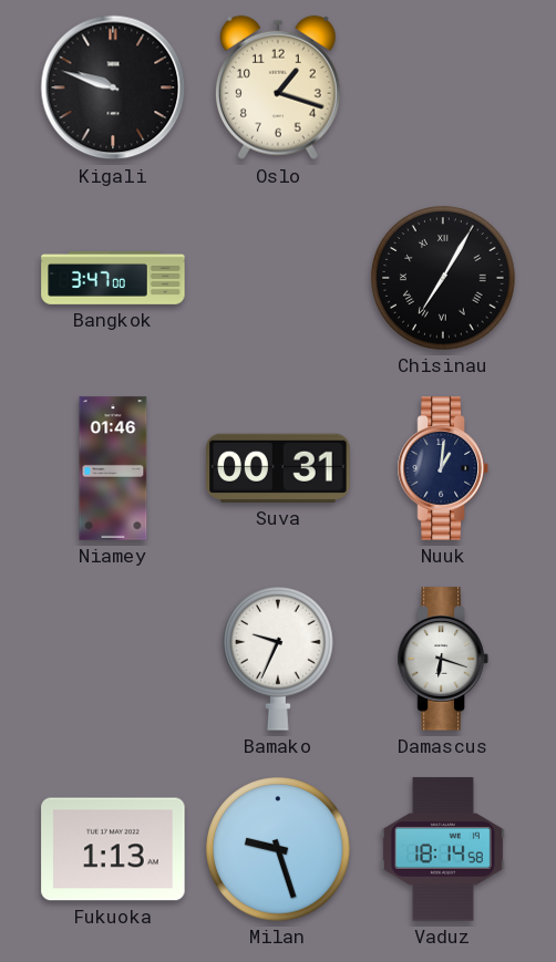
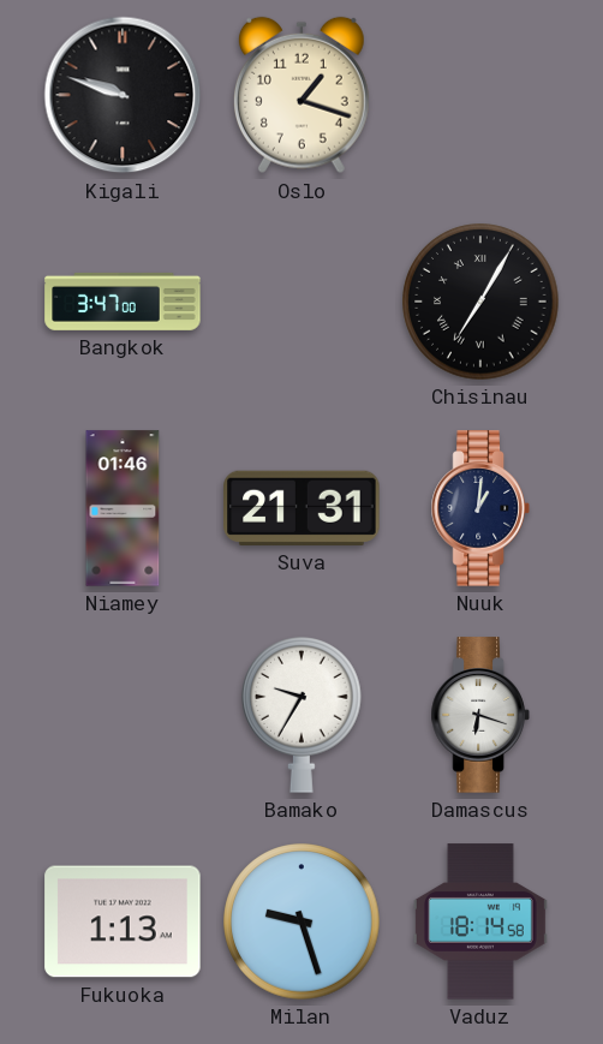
Suva: 00:31 -> 21:31 (301, 508)
Bamako: 9:34 -> 9:35 (303, 716)
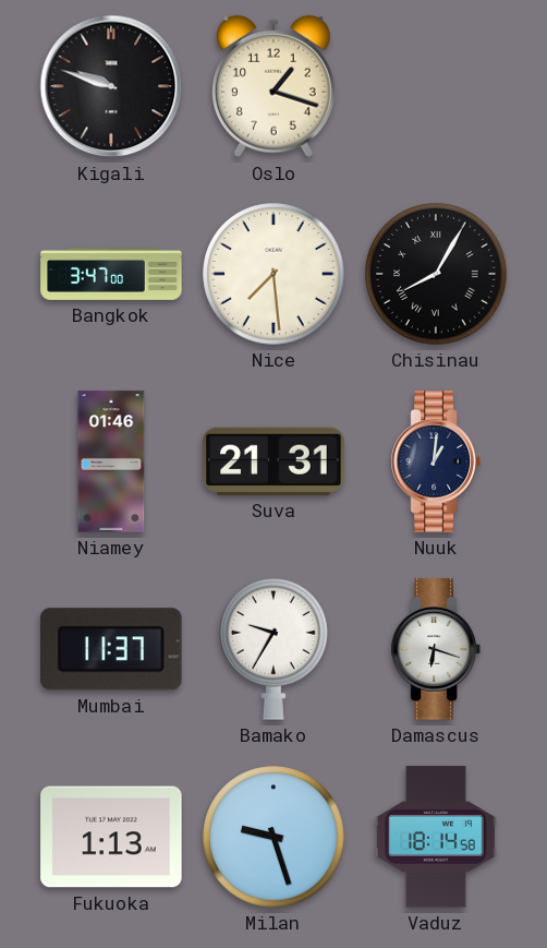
Nice: none -> 7:29 (273, 274)
Chisinau: 7:05 -> 8:05 (436, 274)
Mumbai: none -> 11:37 (111, 649)
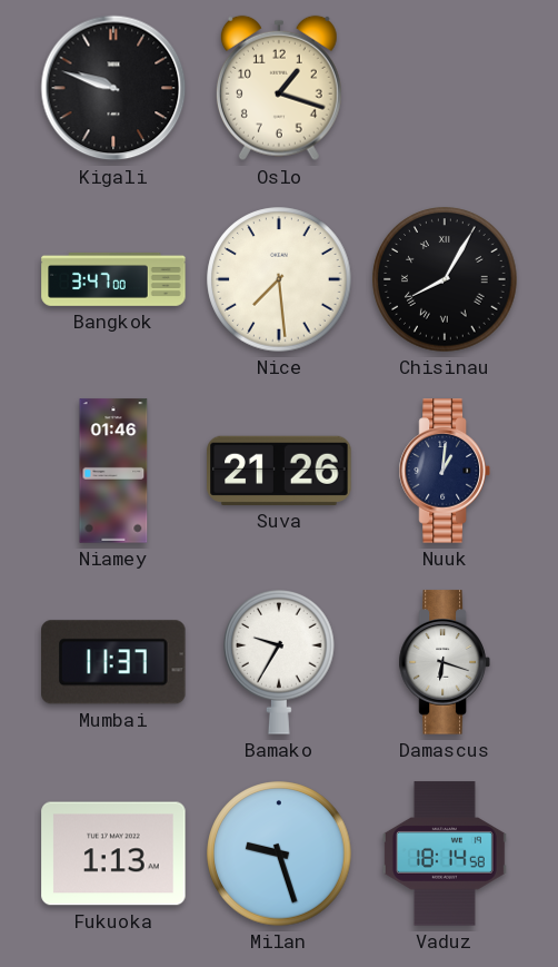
Suva: 21:31 -> 21:26 (279, 471)
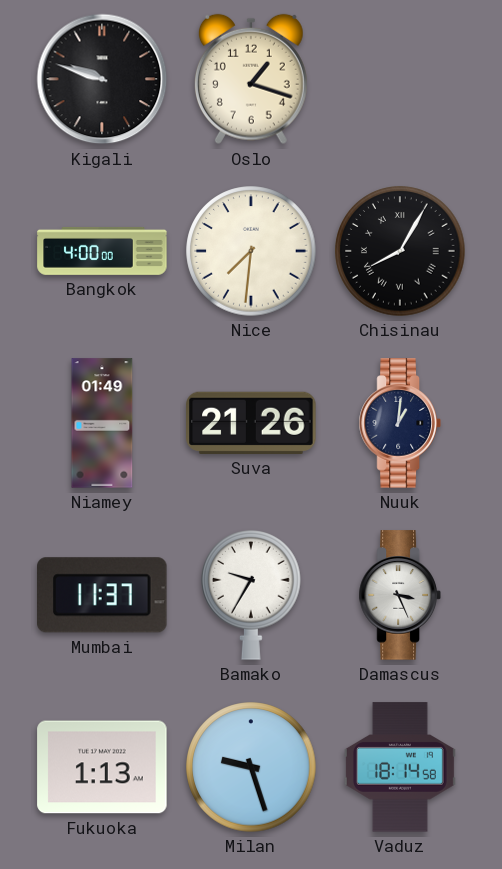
Bangkok: 3:47 -> 4:00 (102, 251)
Nice: 7:29 -> 7:31 (251, 251)
Niamey: 01:46 -> 01:49 (102, 423)
Damascus: 6:18 -> 3:26 (400, 595)
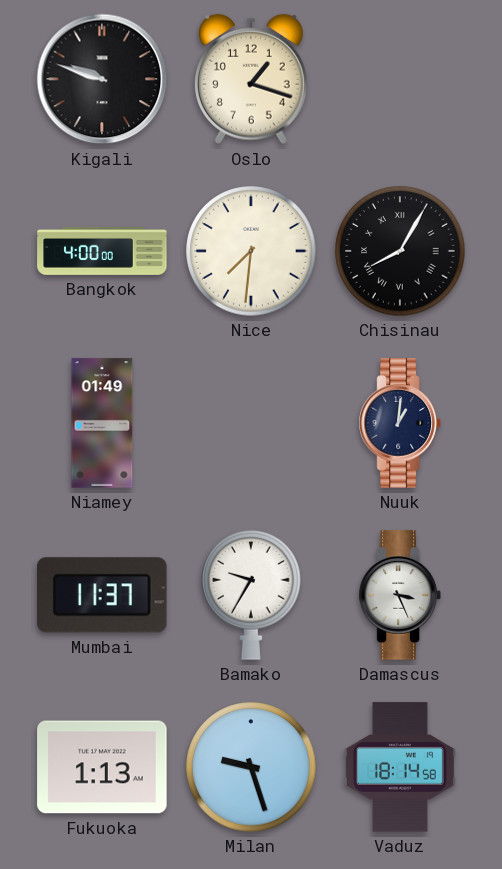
Suva: 21:26 -> none (251, 423)
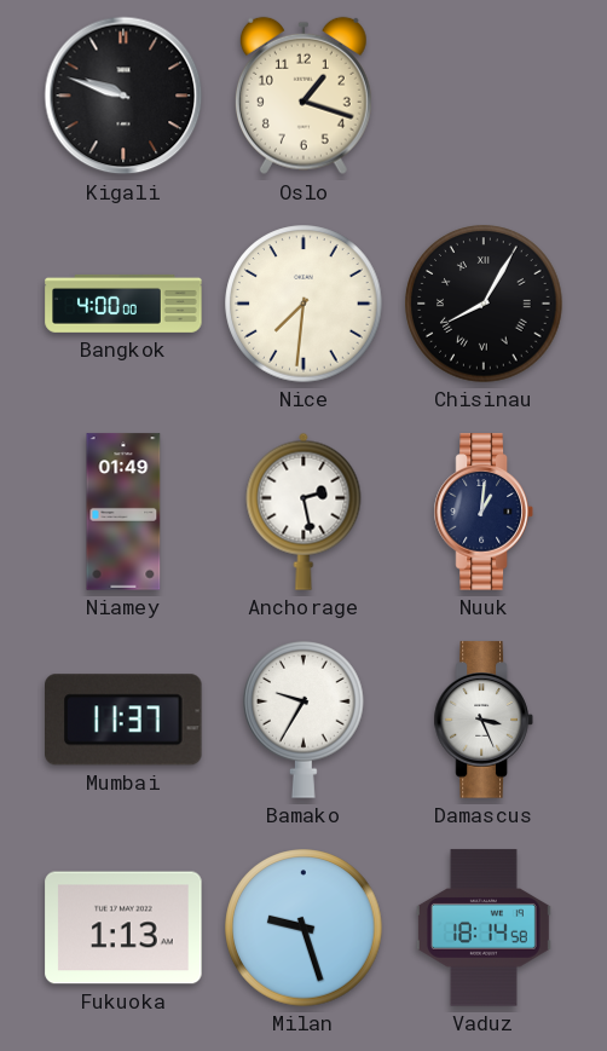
Anchorage: none -> 2:28 (303, 512)
